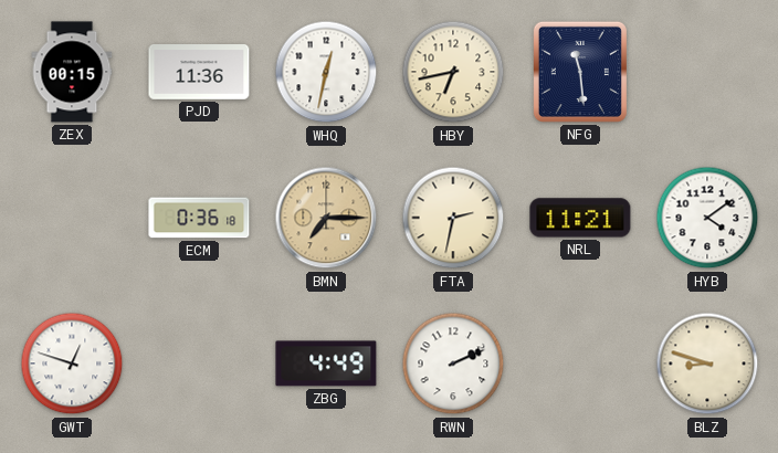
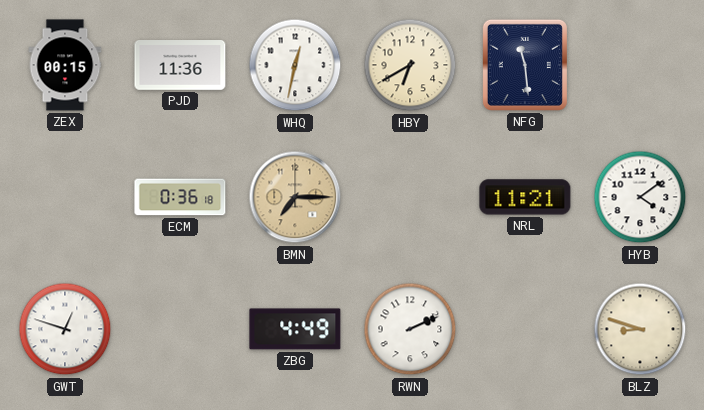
HBY: 6:43 -> 6:40 (410, 65)
FTA: 2:32 -> none (453, 218)
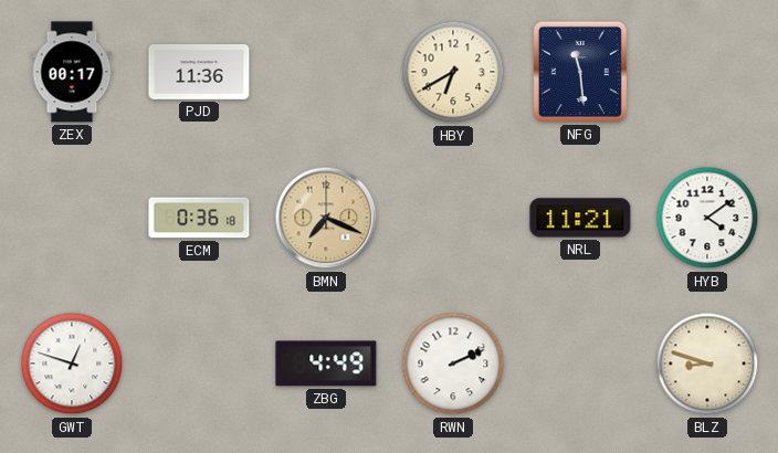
ZEX: 00:15 -> 00:17 (72, 72)
WHQ: 12:32 -> none (295, 65)
BMN: 7:15 -> 7:19 (326, 218)
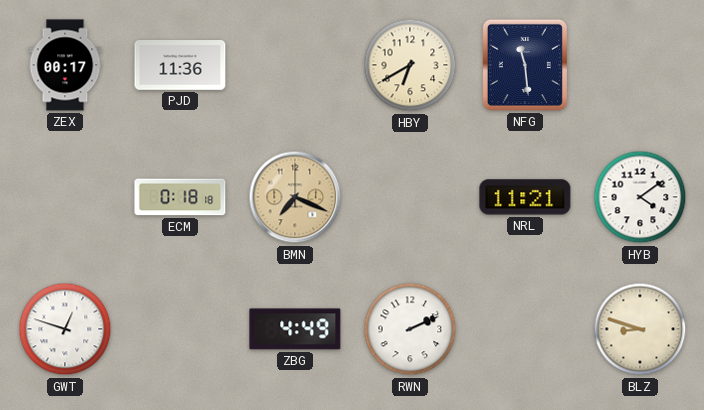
ECM: 0:36 -> 0:18 (180, 197)
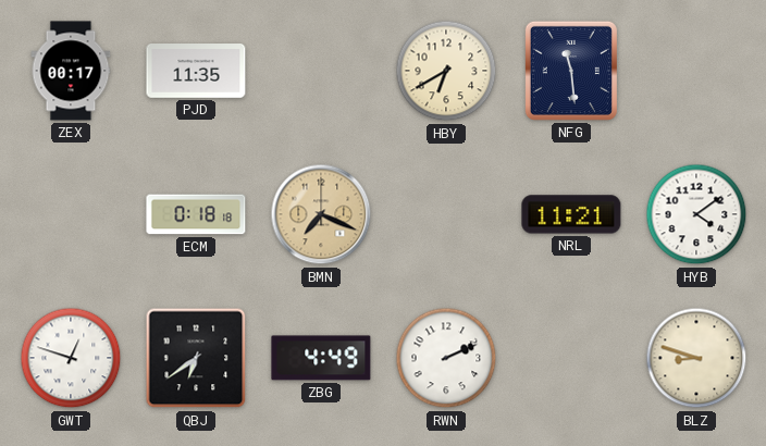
PJD: 11:36 -> 11:35 (196, 72)
QBJ: none -> 6:39 (196, 358)
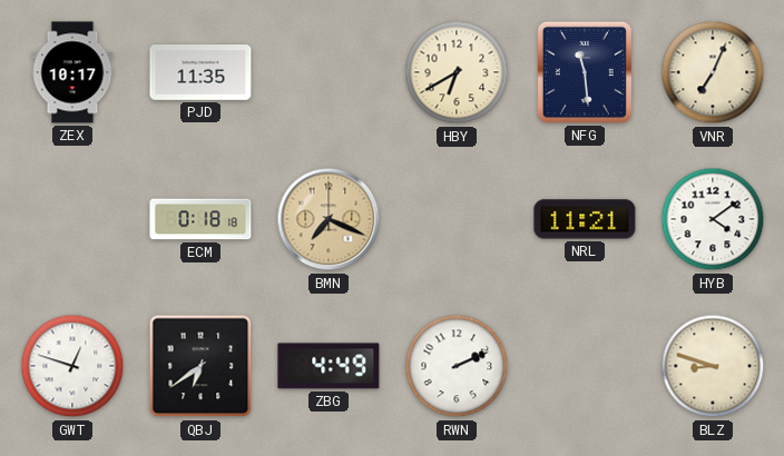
ZEX: 00:17 -> 10:17 (72, 72)
VNR: none -> 7:04 (713, 72)
